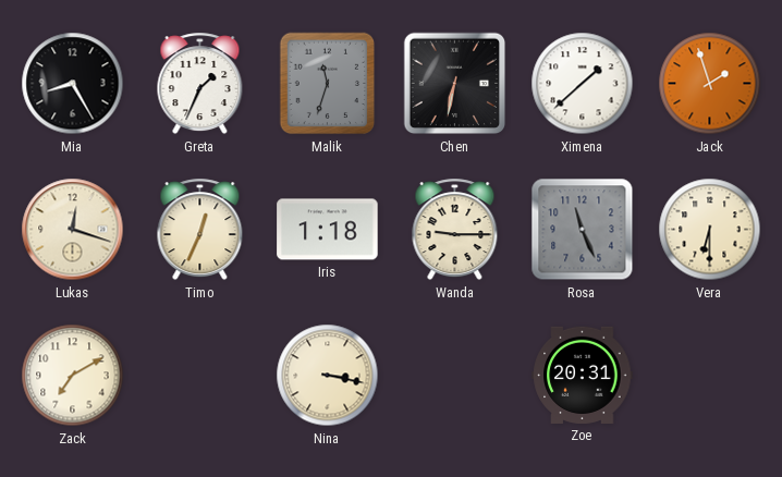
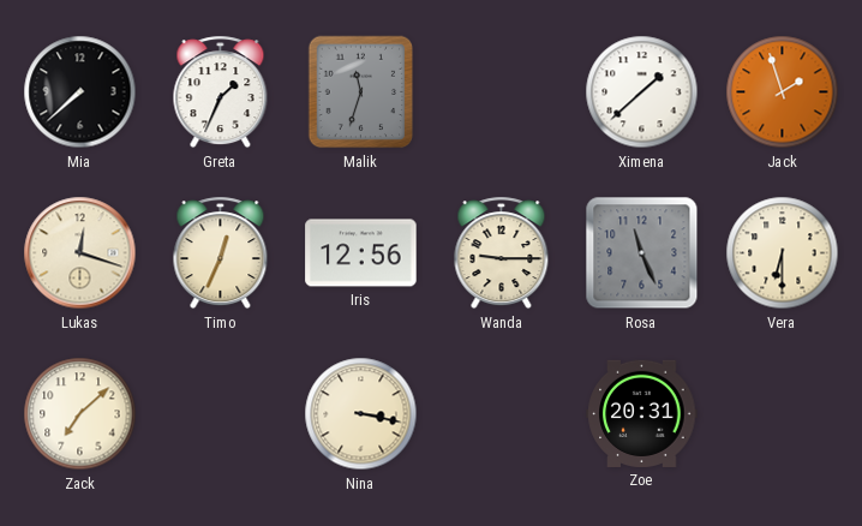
Mia: 8:25 -> 7:38 (80, 92)
Chen: 6:32 -> none (455, 84)
Iris: 1:18 -> 12:56 (361, 253)
Zack: 7:10 -> 7:08 (80, 414)
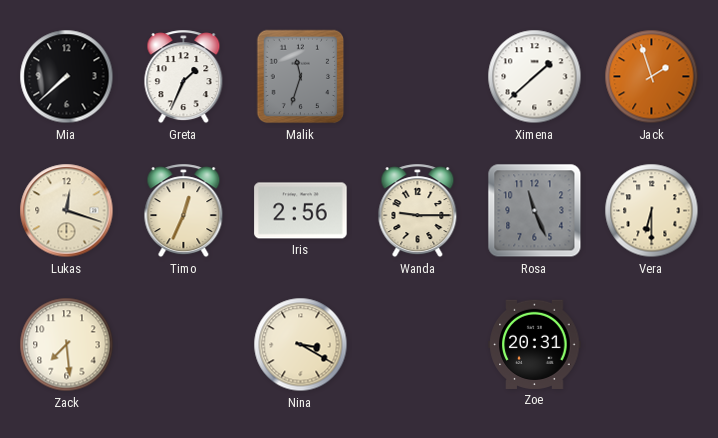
Iris: 12:56 -> 2:56 (301, 211)
Zack: 7:08 -> 7:29 (67, 345)
Nina: 3:17 -> 3:20 (301, 345)
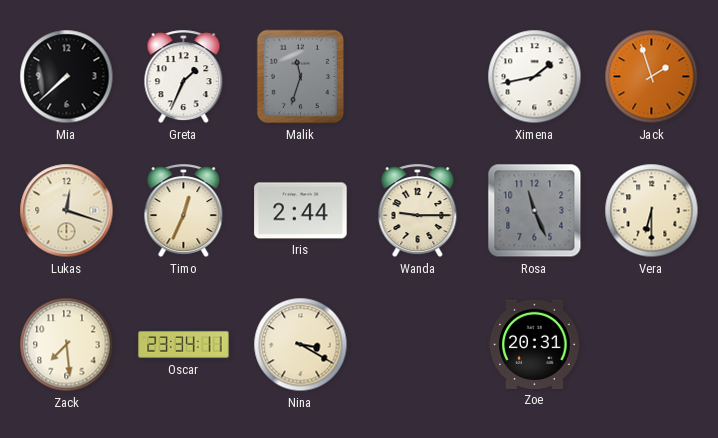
Ximena: 1:38 -> 1:43 (535, 77)
Iris: 2:56 -> 2:44 (301, 211)
Oscar: none -> 23:34 (184, 345)
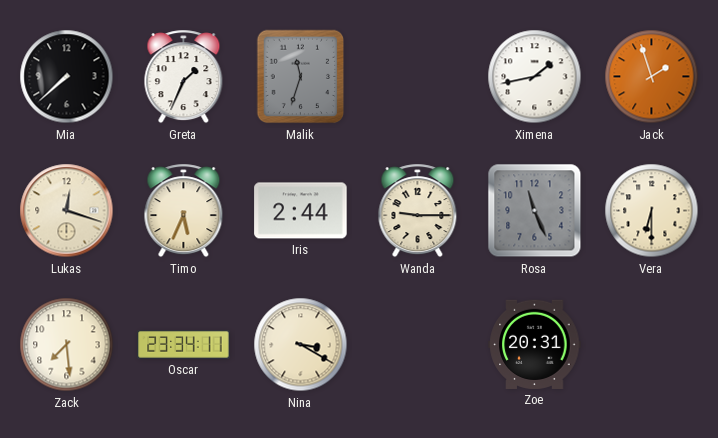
Timo: 12:34 -> 5:34 (184, 211)
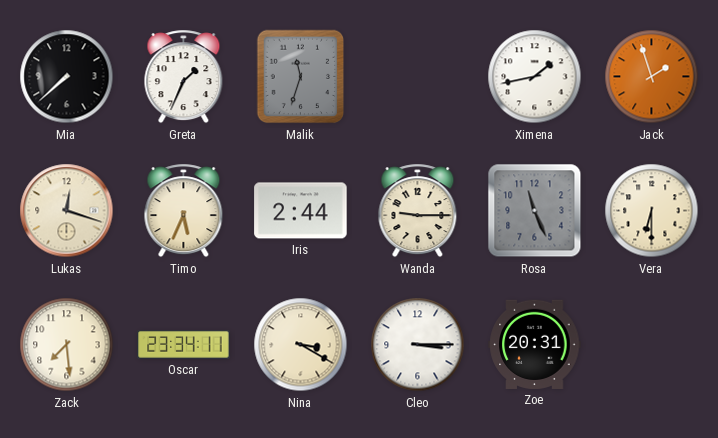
Cleo: none -> 3:15 (418, 345)
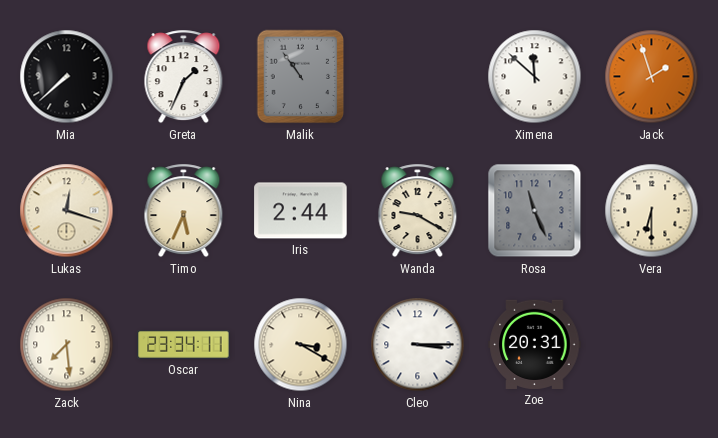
Malik: 11:33 -> 10:54 (301, 77)
Ximena: 1:43 -> 11:52 (535, 77)
Wanda: 9:15 -> 9:20 (418, 211)
